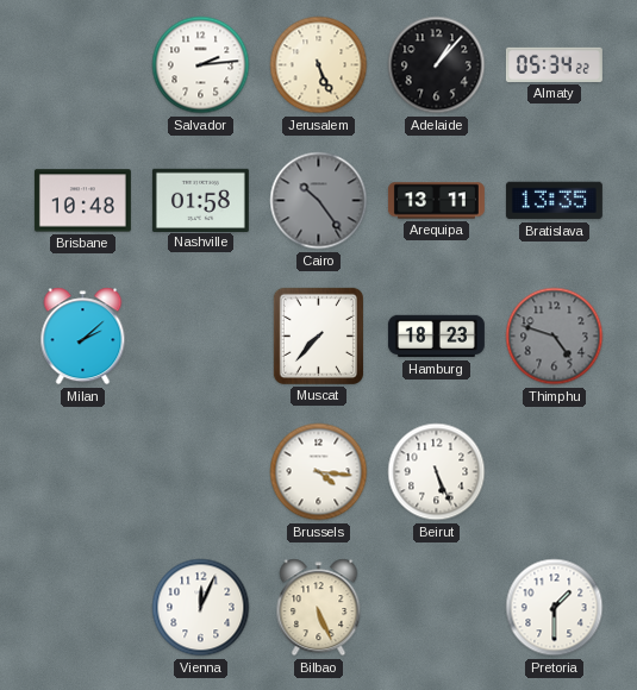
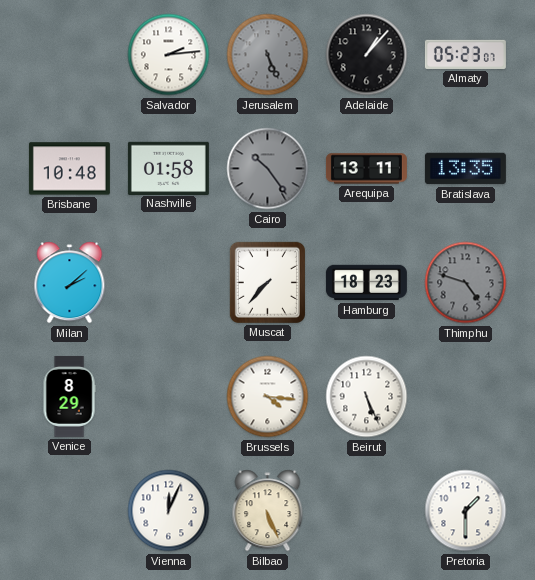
Jerusalem dial: cream -> grey (268, 55)
Almaty: 05:34 -> 05:23 (465, 54)
Venice: none -> 8:29 (69, 396)
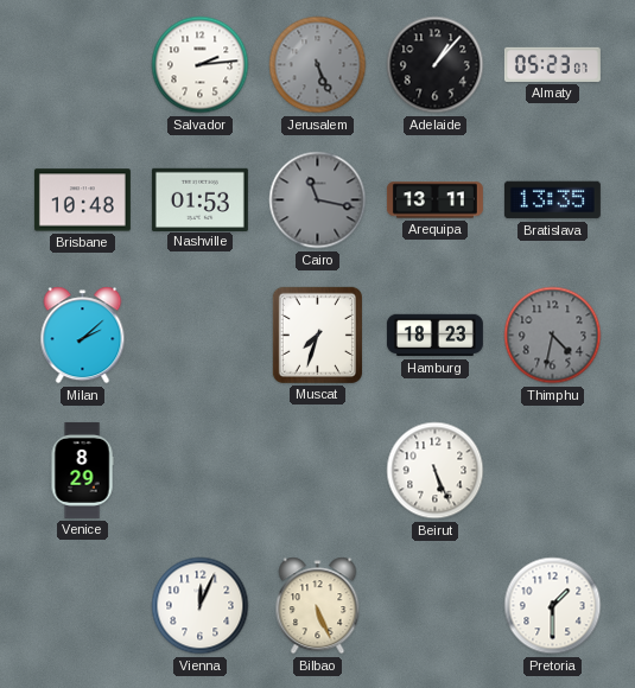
Nashville: 01:58 -> 01:53 (199, 199)
Cairo: 10:24 -> 11:17 (318, 200)
Muscat: 7:37 -> 7:33 (317, 335)
Thimphu: 4:48 -> 4:32 (553, 336)
Brussels: 4:16 -> none (268, 397)
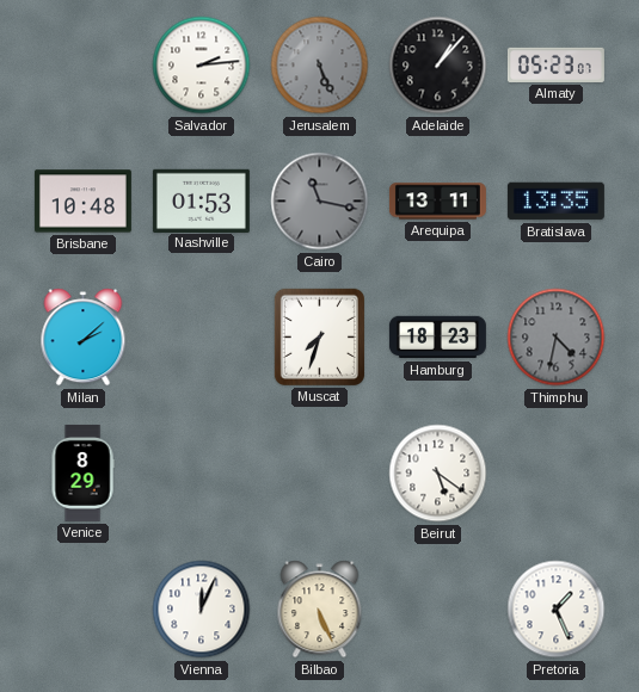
Beirut: 5:26 -> 5:21 (438, 474)
Pretoria: 1:30 -> 1:26 (557, 610)
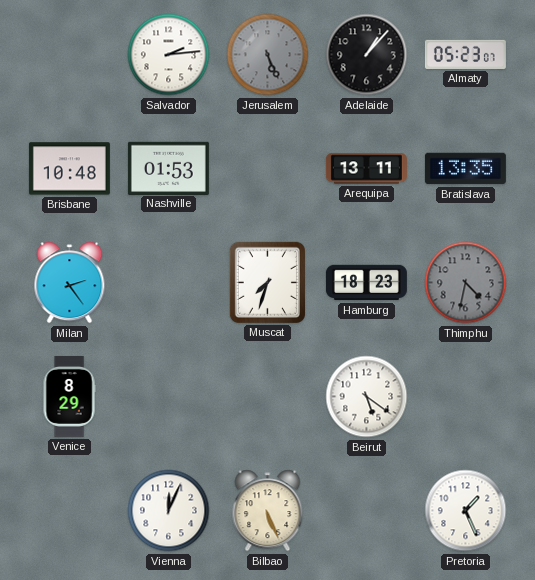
Cairo: 11:17 -> none (320, 202)
Milan: 2:08 -> 2:24 (70, 283)
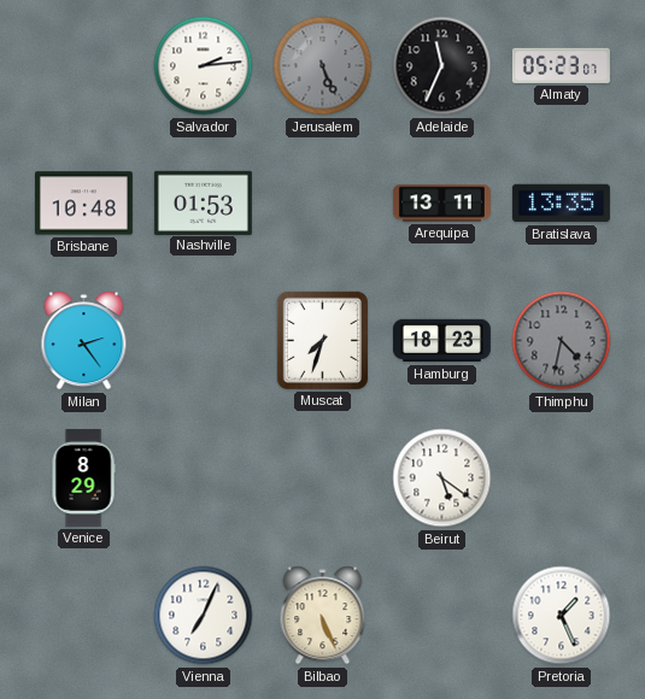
Adelaide: 1:07 -> 11:34 (442, 66)
Vienna: 12:04 -> 7:04 (204, 616)
